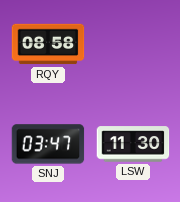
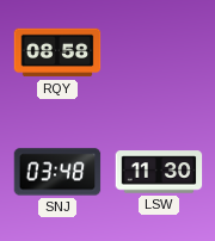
SNJ: 03:47 -> 03:48 (57, 172)
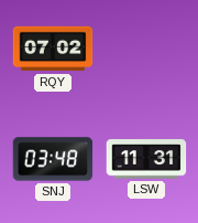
RQY: 08:58 -> 07:02 (53, 49)
LSW: 11:30 -> 11:31 (146, 159)
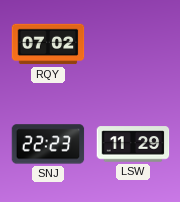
SNJ: 03:48 -> 22:23 (48, 144)
LSW: 11:31 -> 11:29 (133, 144)
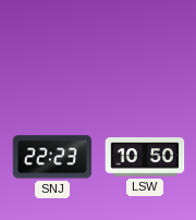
RQY: 07:02 -> none (48, 44)
LSW: 11:29 -> 10:50 (145, 157)
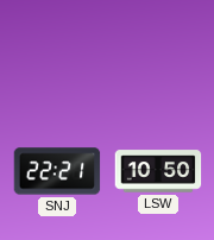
SNJ: 22:23 -> 22:21 (57, 171)
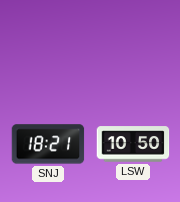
SNJ: 22:21 -> 18:21 (48, 144)
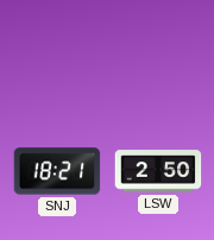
LSW: 10:50 -> 2:50 (158, 171)
